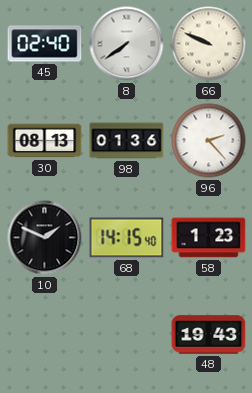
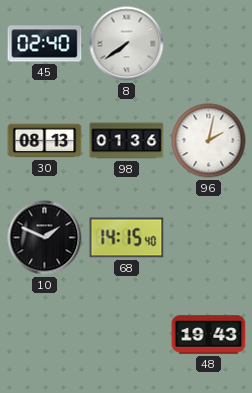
66: 9:49 -> none (209, 44)
96: 2:23 -> 2:02 (209, 141)
58: 1:23 -> none (209, 238)
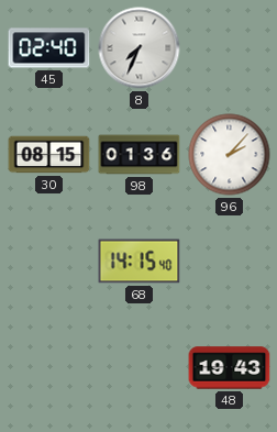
8: 7:39 -> 7:34 (140, 48)
30: 08:13 -> 08:15 (49, 155)
96: 2:02 -> 2:07 (230, 155)
10: 1:49 -> none (45, 238)
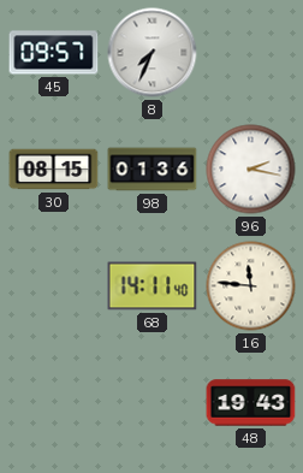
45: 02:40 -> 09:57 (54, 53)
96: 2:07 -> 2:17 (251, 170)
68: 14:15 -> 14:11 (153, 286)
16: none -> 11:46 (251, 286)
